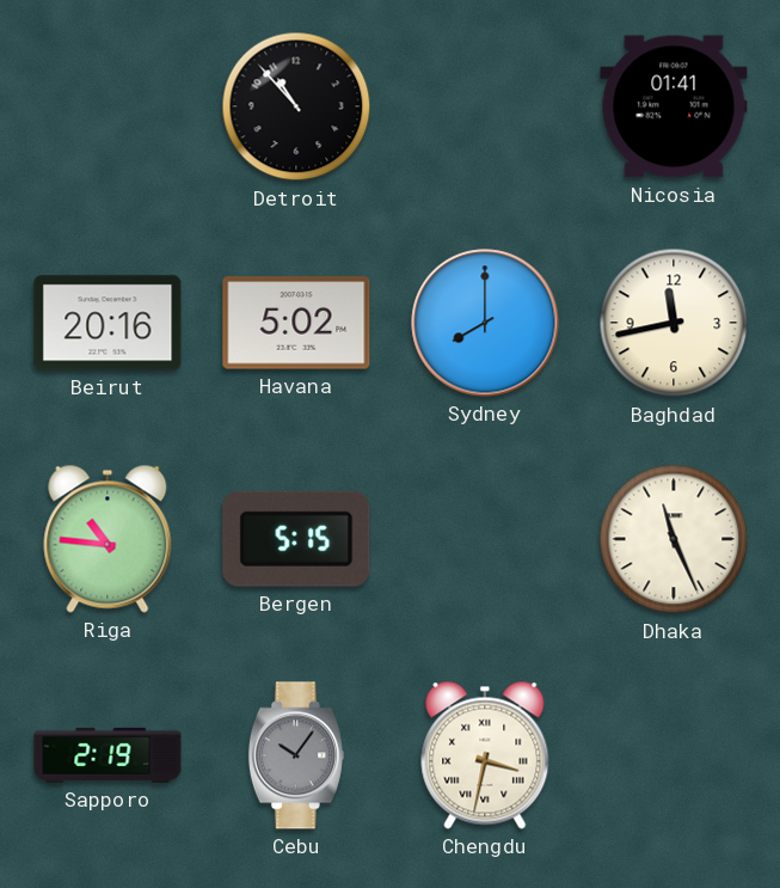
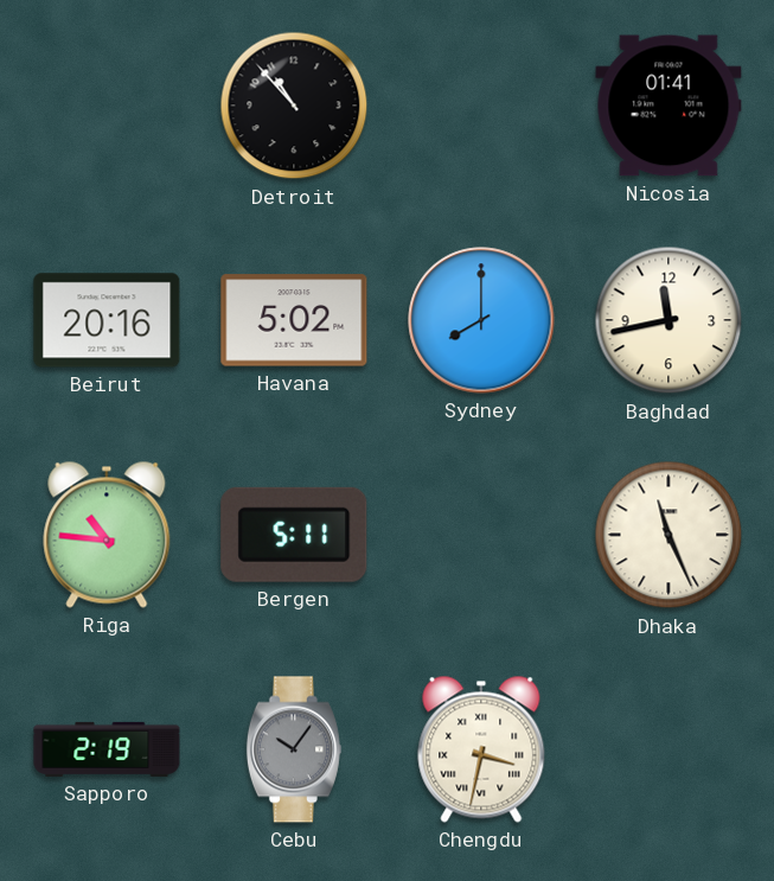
Bergen: 5:15 -> 5:11 (294, 535)
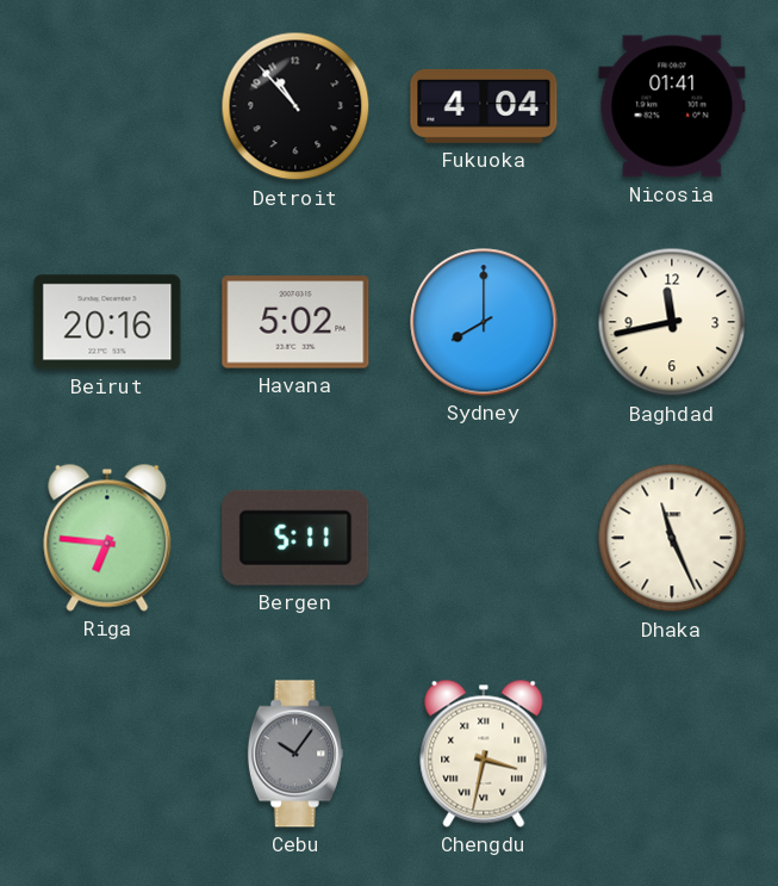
Fukuoka: none -> 4:04 (484, 106)
Riga: 10:46 -> 6:46 (107, 538)
Sapporo: 2:19 -> none (107, 749)
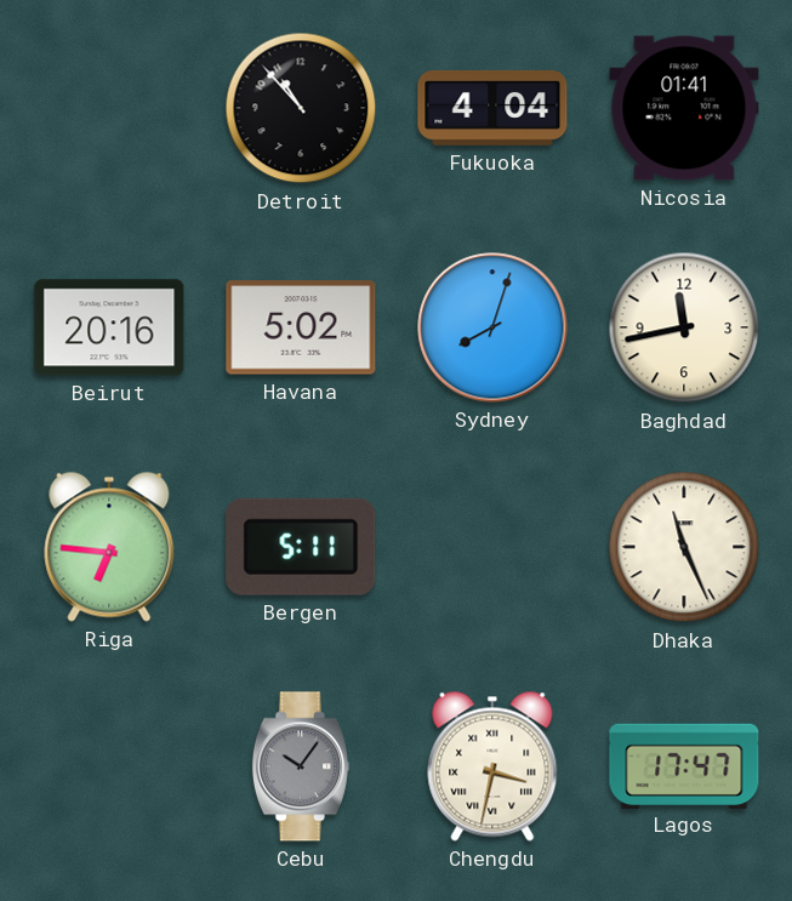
Sydney: 8:00 -> 8:03 (492, 327)
Lagos: none -> 17:47 (684, 765)
